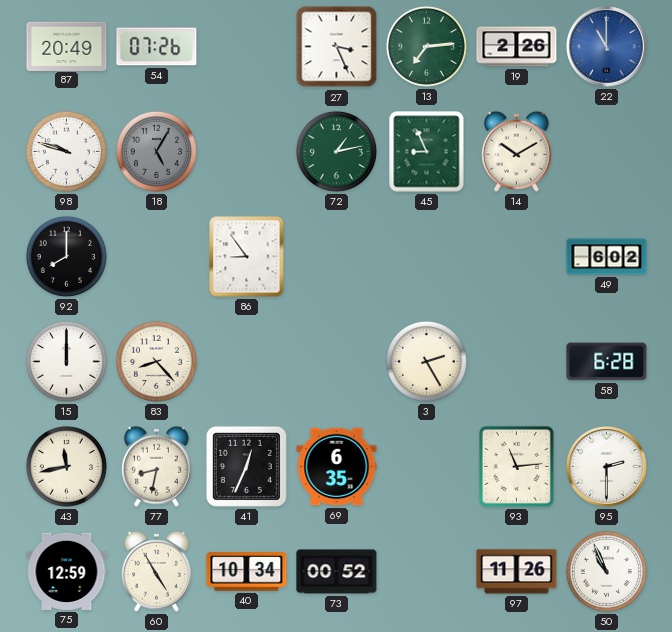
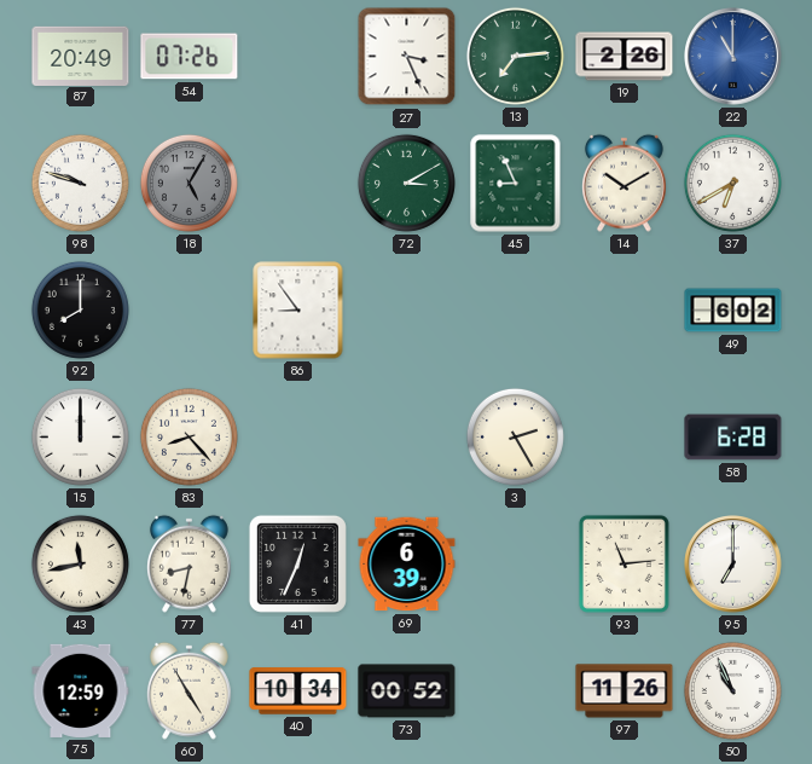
72: 1:13 -> 3:10 (406, 183)
37: none -> 6:40 (732, 183)
69: 6:35 -> 6:39 (407, 565)
95: 2:30 -> 7:00 (733, 565)
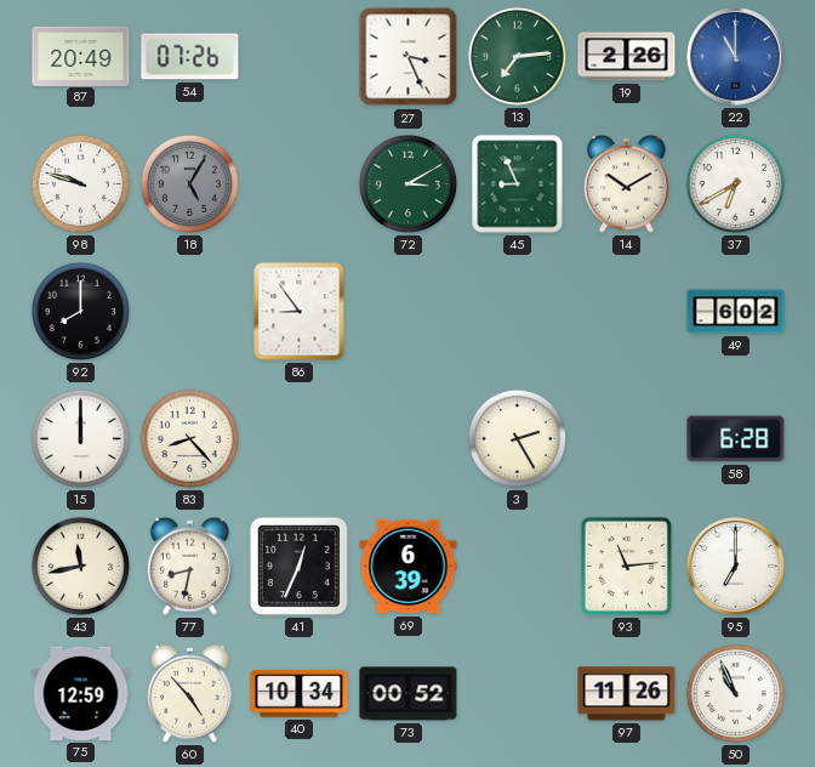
60: 4:55 -> 4:53 (189, 693)
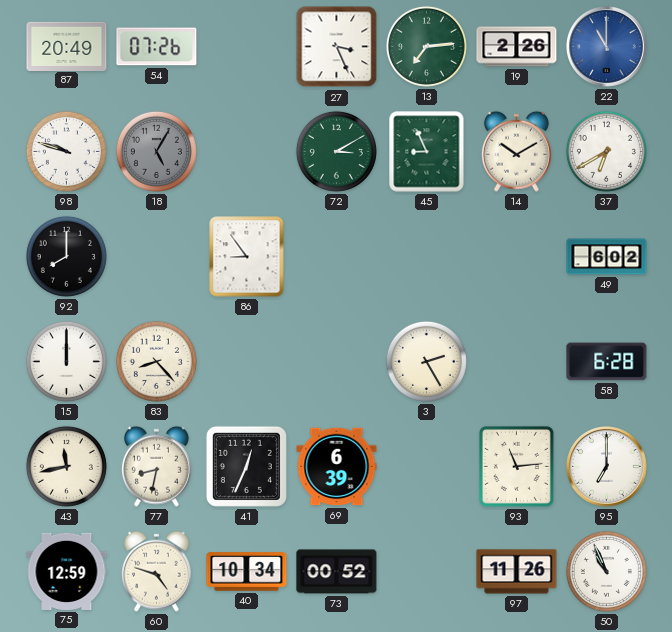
60: 4:53 -> 4:48 (156, 571)
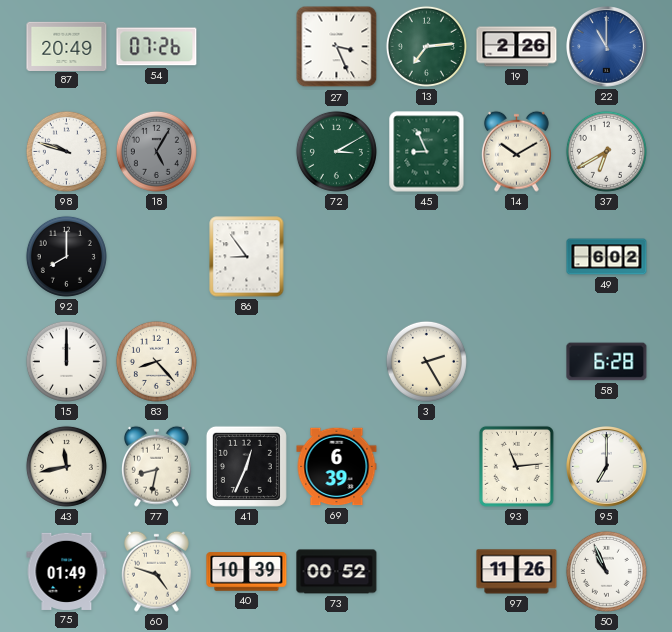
75: 12:59 -> 01:49 (67, 571)
40: 10:34 -> 10:39 (247, 572)
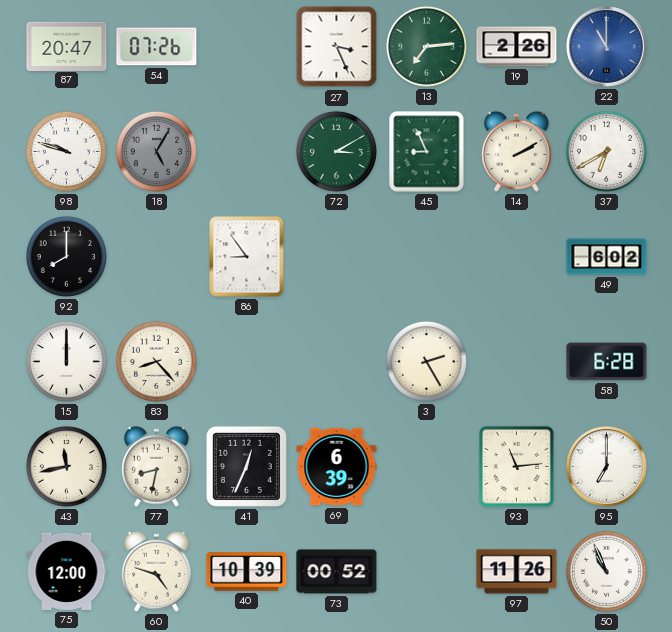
87: 20:49 -> 20:47 (67, 46)
14: 10:10 -> 2:10 (516, 151)
75: 01:49 -> 12:00 (67, 571)
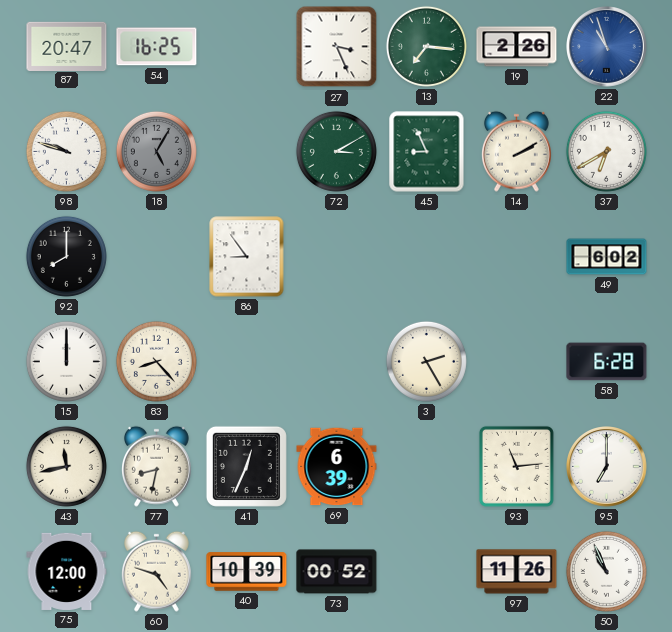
54: 07:26 -> 16:25 (157, 47)
13: 7:14 -> 7:16 (426, 46)
22: 11:00 -> 10:57 (607, 47)
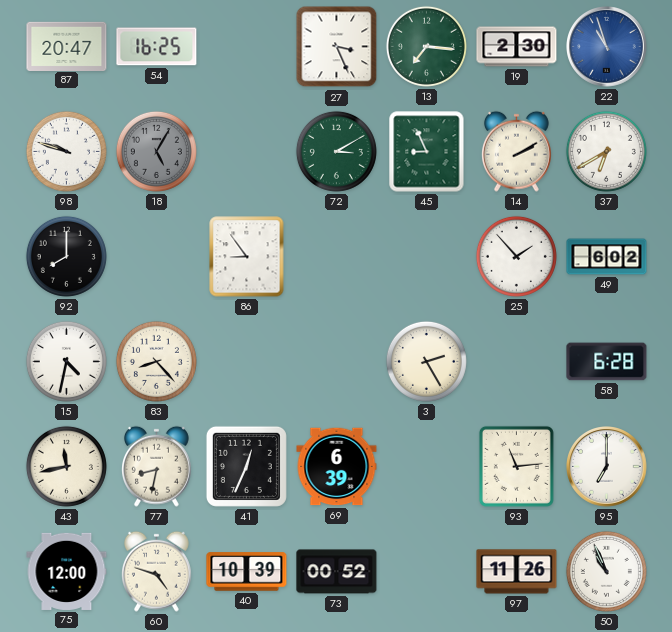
19: 2:26 -> 2:30 (517, 47)
25: none -> 1:53 (516, 256)
15: 12:00 -> 4:32 (66, 361)
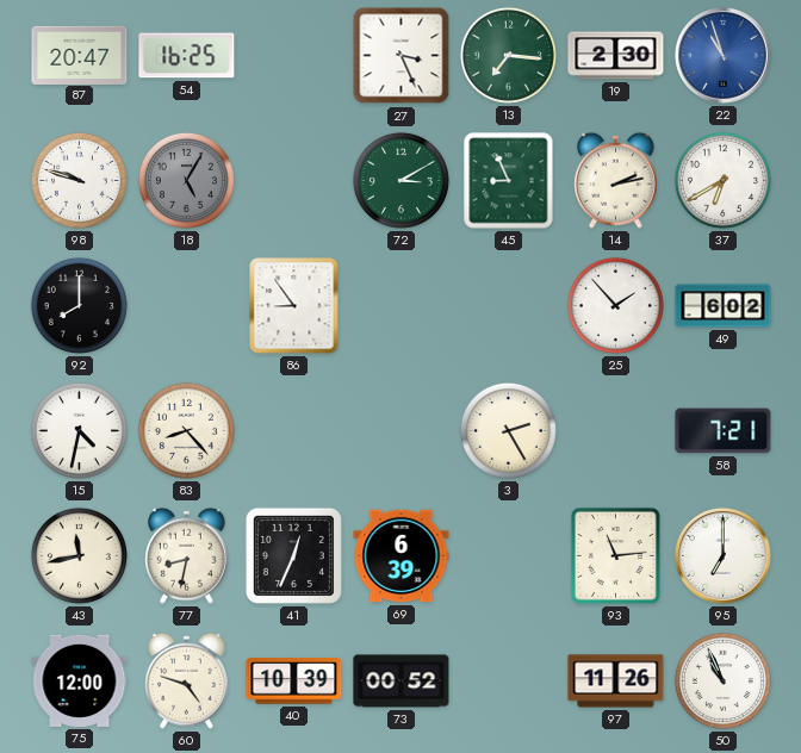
14: 2:10 -> 2:13 (615, 180)
58: 6:28 -> 7:21 (724, 431)
